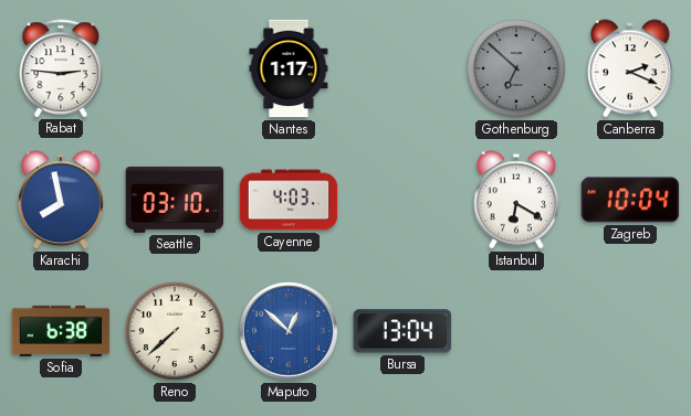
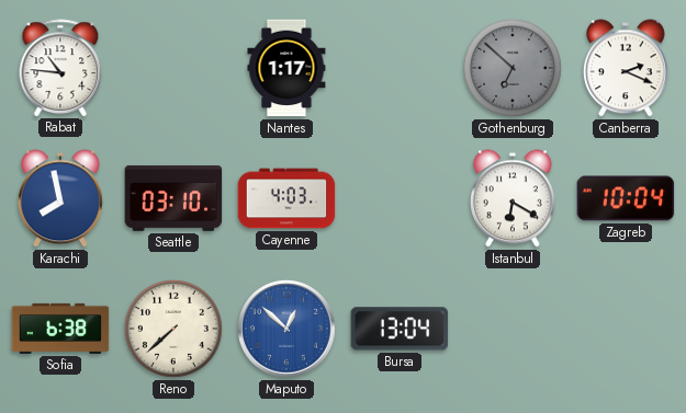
Rabat: 2:46 -> 10:46 (60, 68)
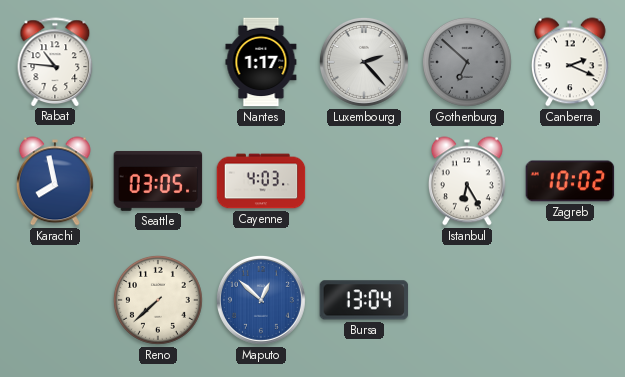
Luxembourg: none -> 2:23 (364, 62)
Seattle: 03:10 -> 03:05 (158, 181)
Istanbul: 6:20 -> 6:25 (467, 181)
Zagreb: 10:04 -> 10:02 (570, 181)
Sofia: 6:38 -> none (60, 329)
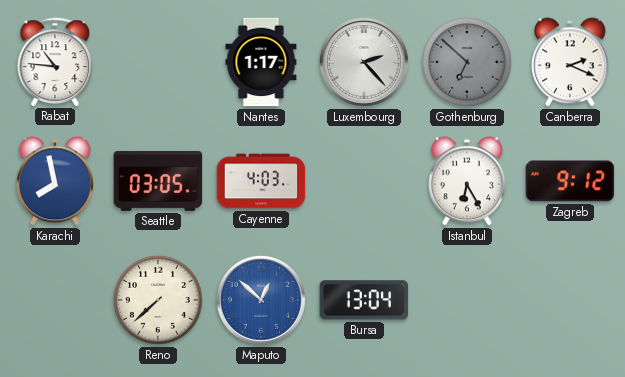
Zagreb: 10:02 -> 9:12 (570, 181)
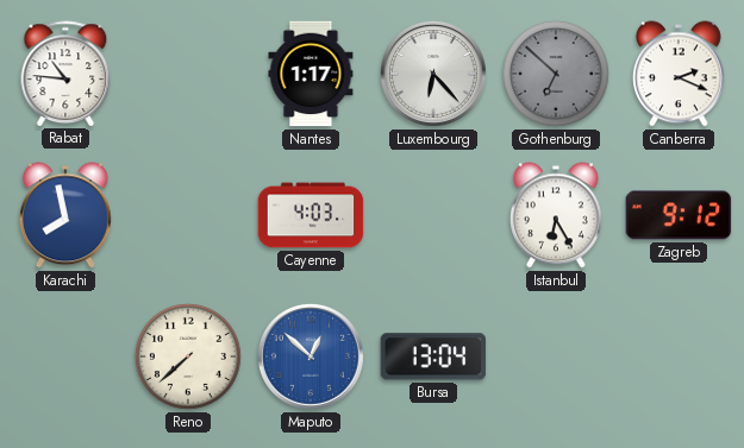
Luxembourg: 2:23 -> 6:23 (433, 74)
Seattle: 03:05 -> none (158, 181)
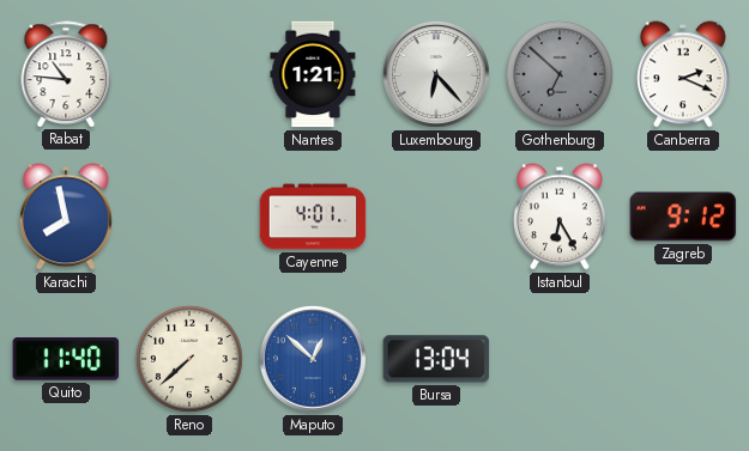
Nantes: 1:17 -> 1:21 (313, 74)
Cayenne: 4:03 -> 4:01 (313, 217)
Quito: none -> 11:40 (66, 359)
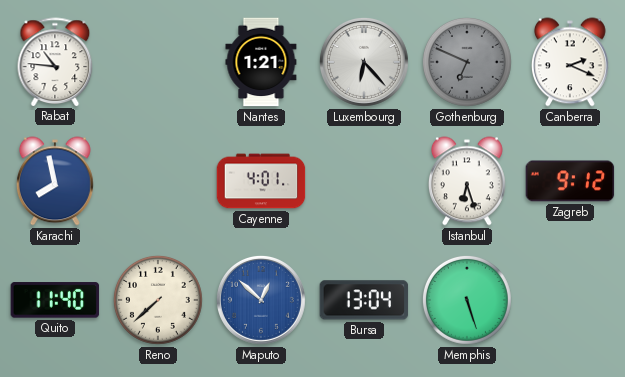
Gothenburg: 6:52 -> 6:49 (467, 62)
Istanbul: 6:25 -> 6:27 (467, 181)
Memphis: none -> 5:27 (467, 300)
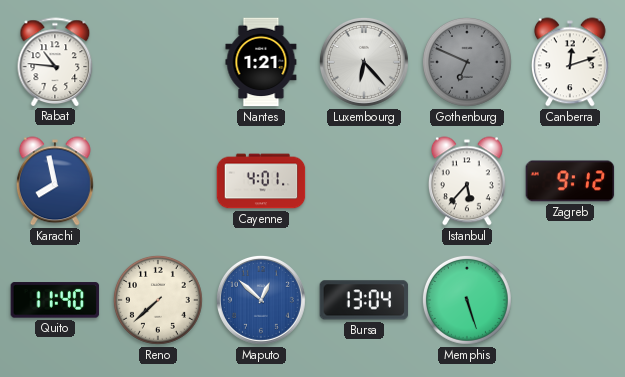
Canberra: 2:19 -> 12:12 (570, 62)
Istanbul: 6:27 -> 5:37 (467, 181)
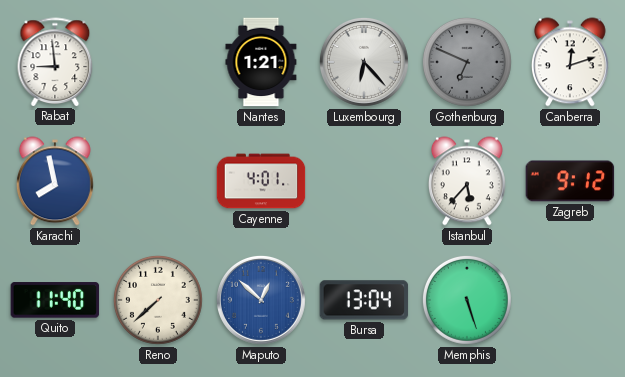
Rabat: 10:46 -> 8:59 (55, 62)
